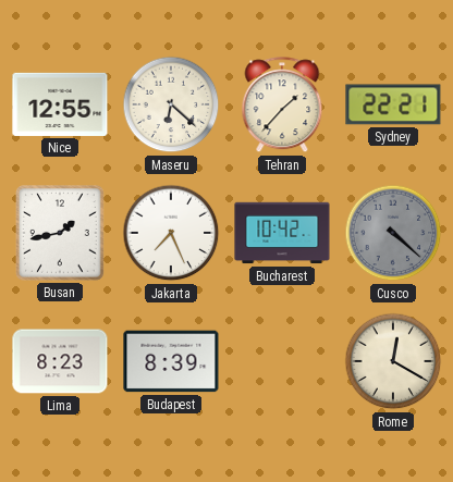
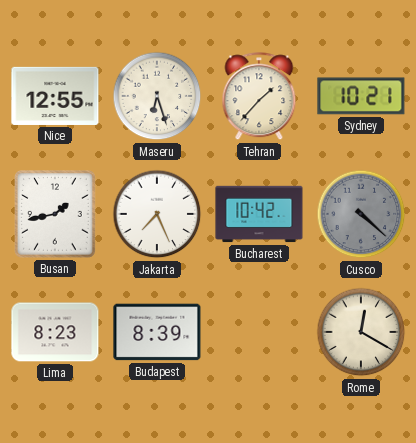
Maseru: 6:22 -> 6:27 (157, 96)
Sydney: 22:21 -> 10:21 (361, 96)
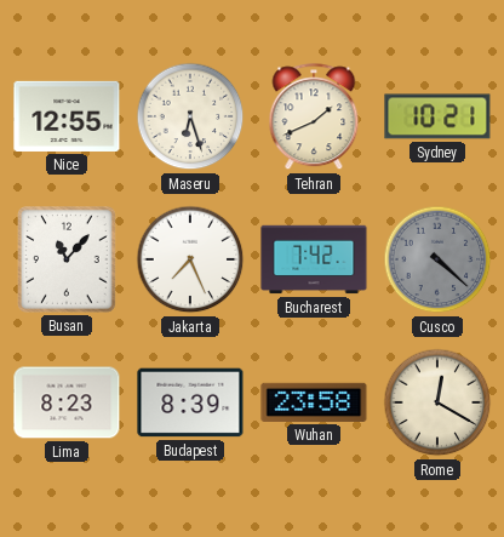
Tehran: 1:37 -> 1:41 (314, 118)
Busan: 1:43 -> 11:07 (67, 259)
Bucharest: 10:42 -> 7:42 (314, 259)
Wuhan: none -> 23:58 (314, 402)
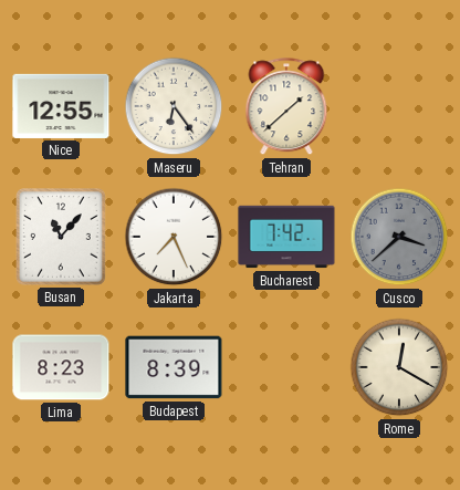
Maseru: 6:27 -> 6:24 (174, 106)
Tehran: 1:41 -> 1:38 (286, 107)
Sydney: 10:21 -> none (437, 116)
Cusco: 4:22 -> 3:38 (399, 237)
Wuhan: 23:58 -> none (314, 402)
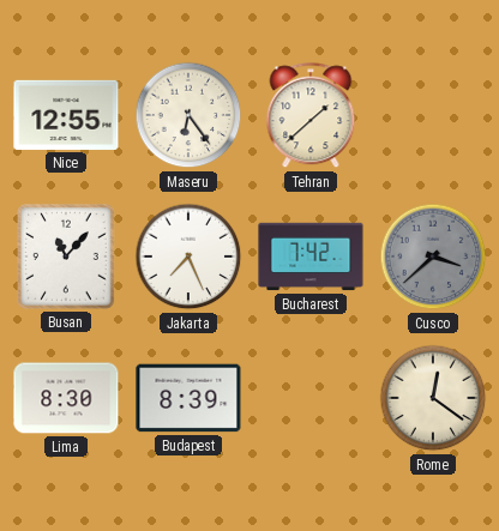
Lima: 8:23 -> 8:30 (66, 398)
Rome: 12:20 -> 12:21 (433, 398)
